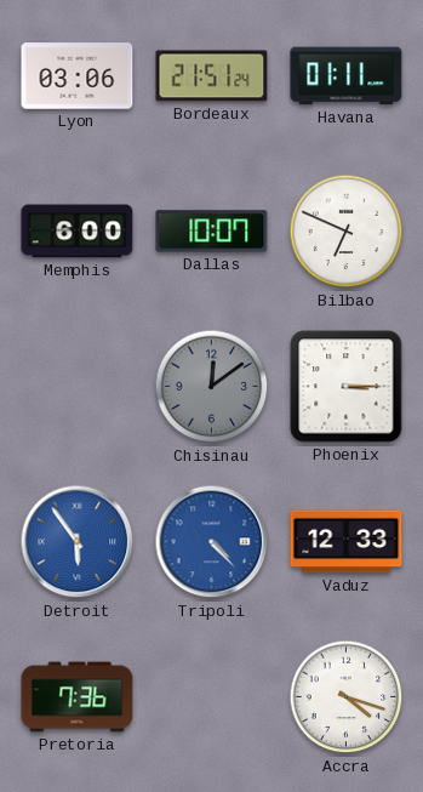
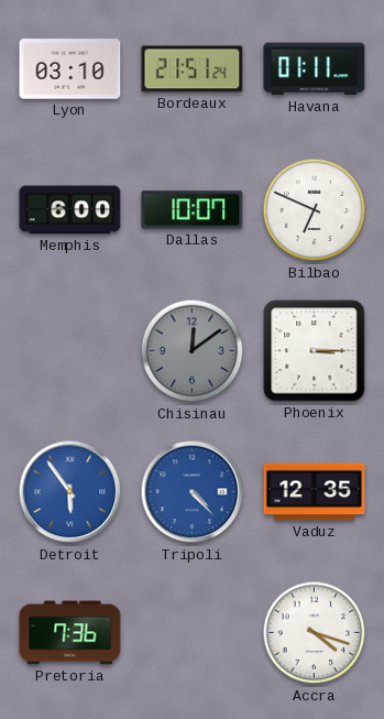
Lyon: 03:06 -> 03:10 (70, 69)
Vaduz: 12:33 -> 12:35 (315, 492)
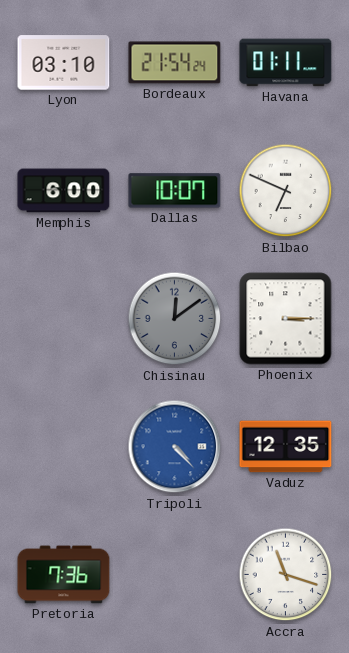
Bordeaux: 21:51 -> 21:54 (175, 63)
Detroit: 5:54 -> none (70, 492)
Accra: 4:18 -> 11:18 (286, 575)
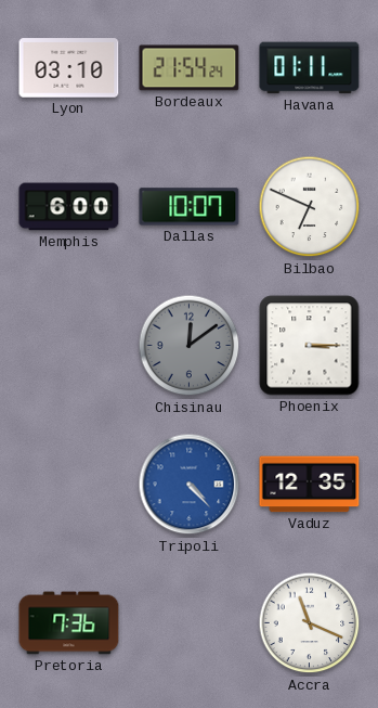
Accra: 11:18 -> 11:19 (310, 623)
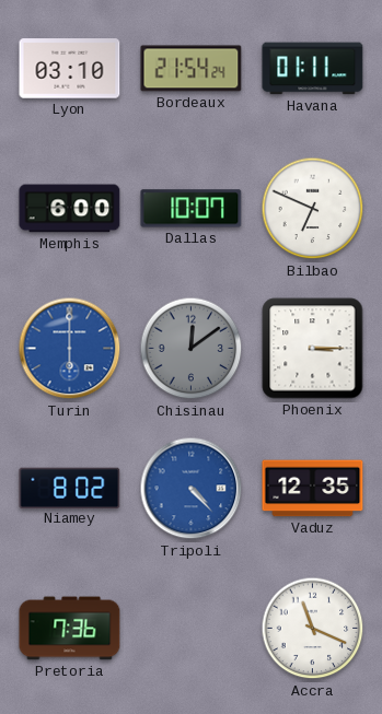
Turin: none -> 6:00 (70, 349)
Niamey: none -> 8:02 (70, 488)
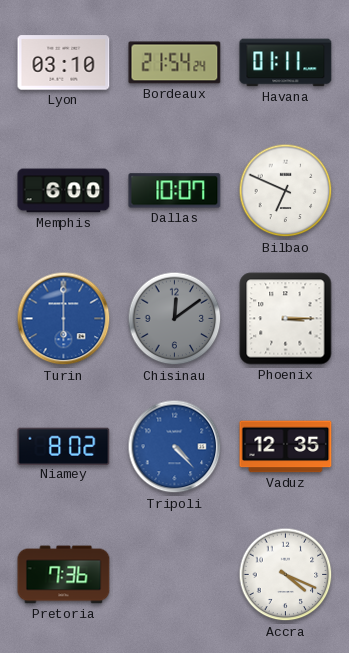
Accra: 11:19 -> 4:19 (286, 575)
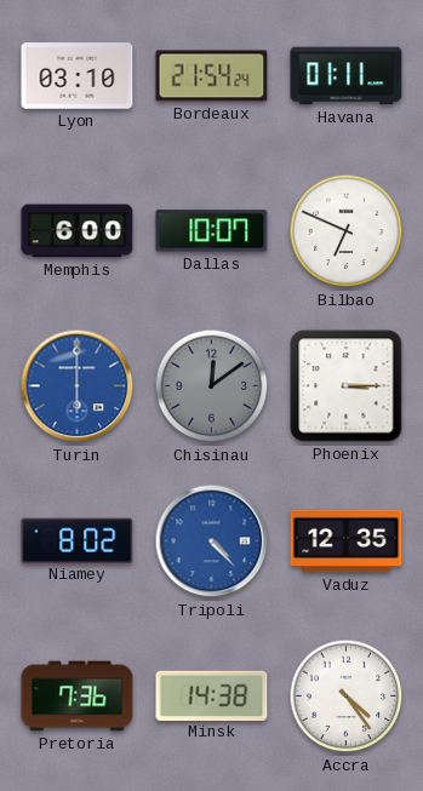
Minsk: none -> 14:38 (212, 695)
Accra: 4:19 -> 4:24 (347, 697)
